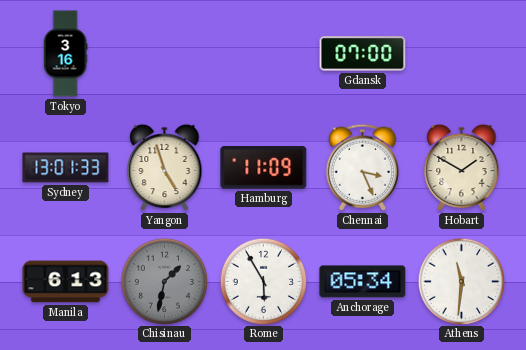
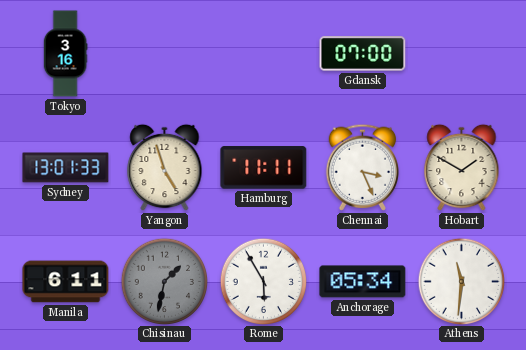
Hamburg: 11:09 -> 11:11 (264, 168)
Manila: 6:13 -> 6:11 (66, 282)
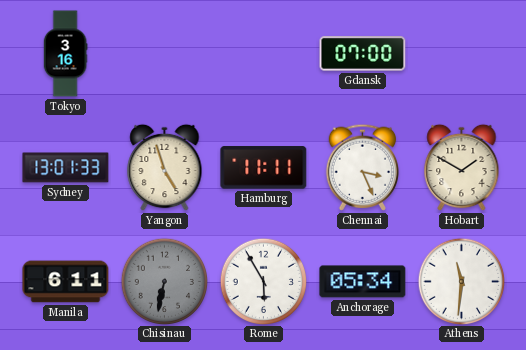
Chisinau: 1:32 -> 6:32 (164, 281)
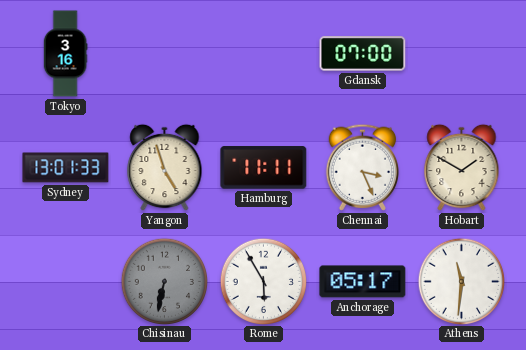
Manila: 6:11 -> none (66, 282)
Anchorage: 05:34 -> 05:17 (363, 282)
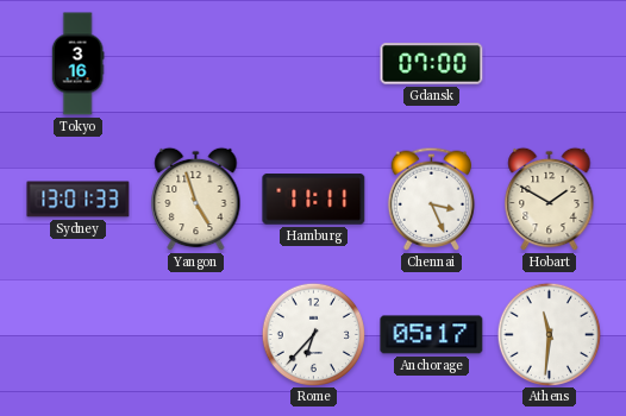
Chisinau: 6:32 -> none (164, 281)
Rome: 5:55 -> 6:37 (313, 334)
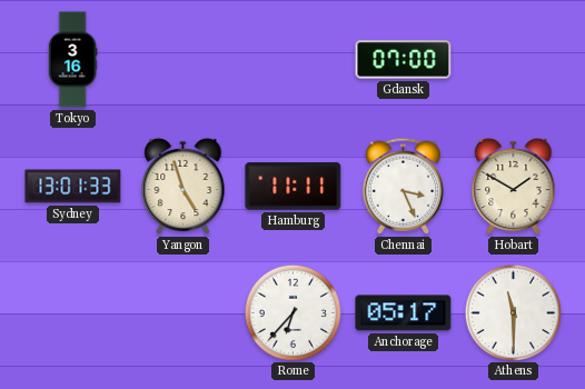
Athens: 11:31 -> 11:30 (513, 312)
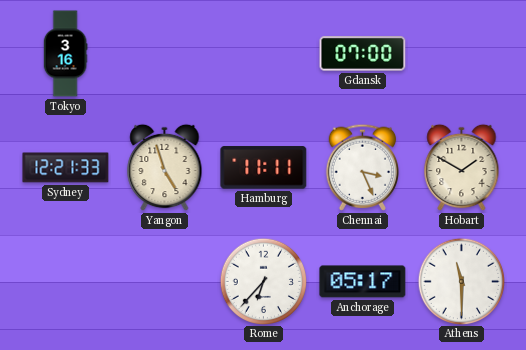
Sydney: 13:01 -> 12:21 (66, 168)
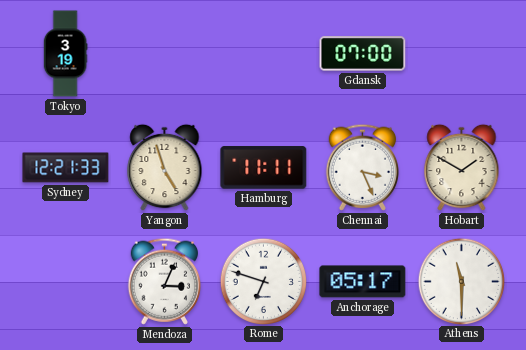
Tokyo: 3:16 -> 3:19 (65, 54)
Mendoza: none -> 3:04 (165, 281)
Rome: 6:37 -> 6:48 (263, 281)
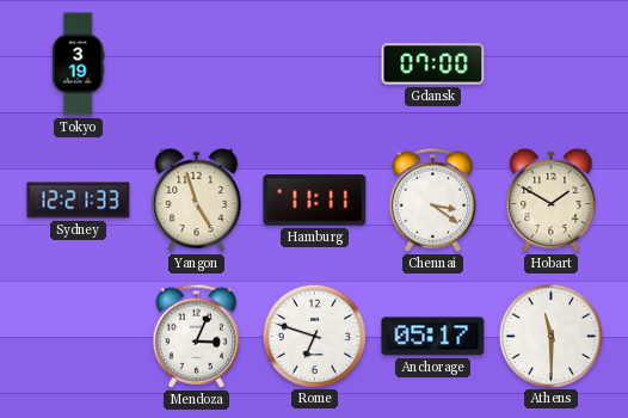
Chennai: 3:26 -> 3:21 (433, 199)
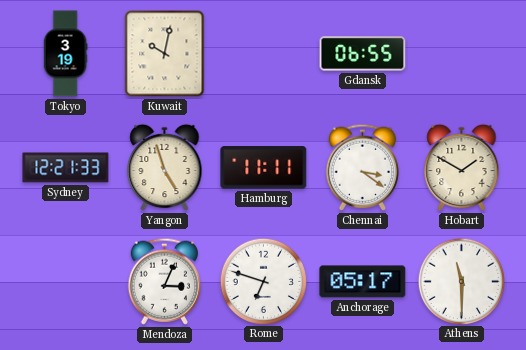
Kuwait: none -> 10:02 (165, 54)
Gdansk: 07:00 -> 06:55 (363, 54)
